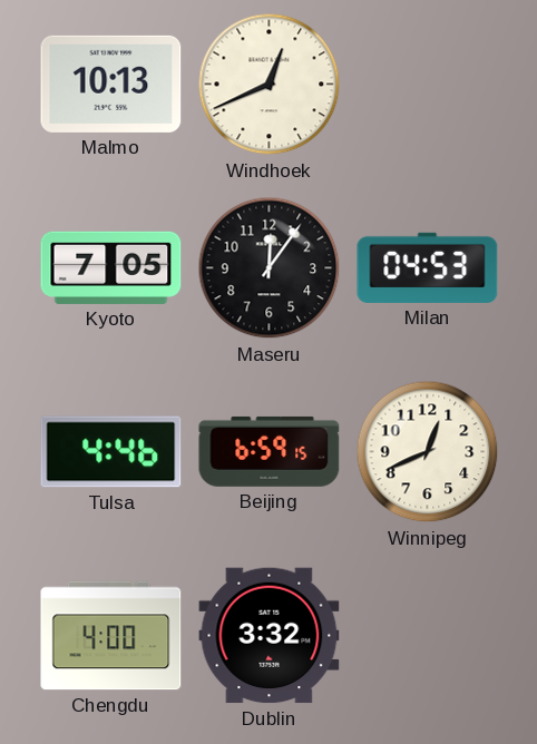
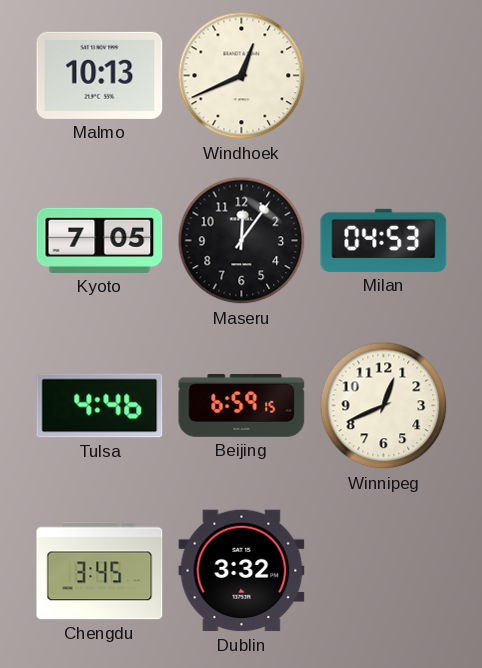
Chengdu: 4:00 -> 3:45 (100, 571)
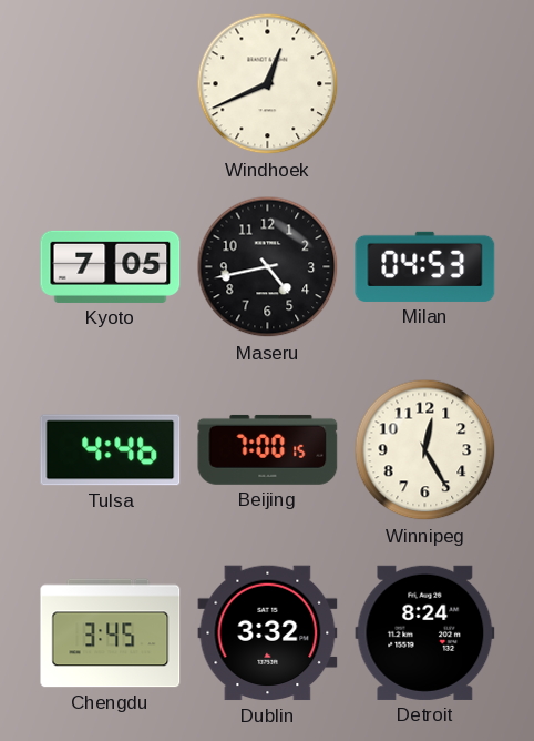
Malmo: 10:13 -> none (100, 75)
Maseru: 12:06 -> 4:43 (268, 267)
Beijing: 6:59 -> 7:00 (268, 449)
Winnipeg: 12:41 -> 12:25 (425, 450)
Detroit: none -> 8:24 (425, 632)
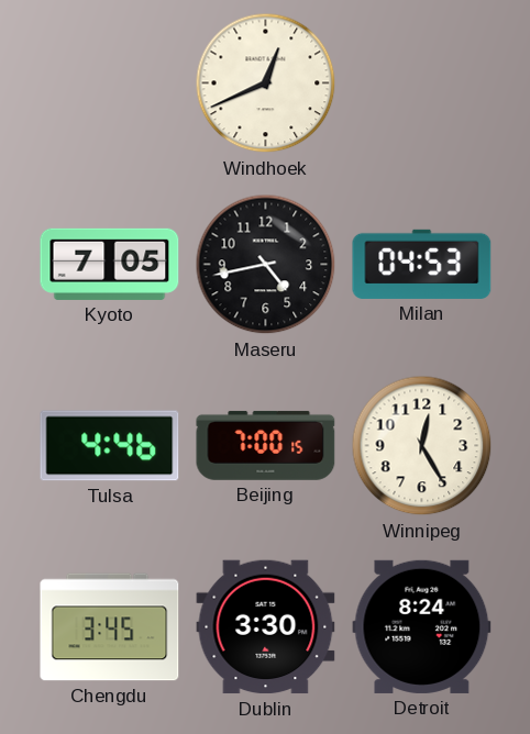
Dublin: 3:32 -> 3:30 (266, 627)
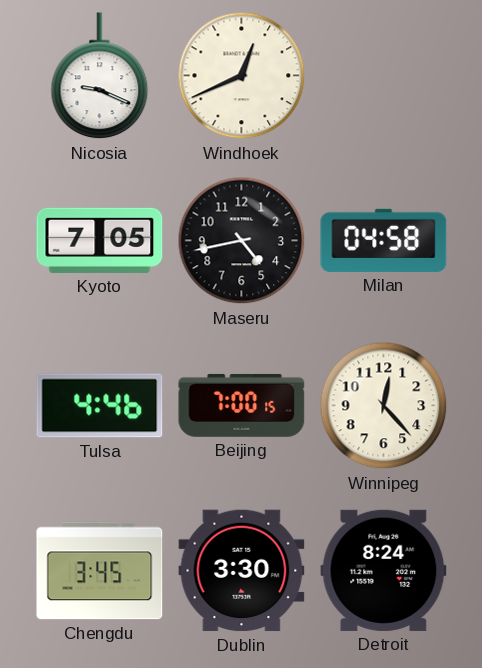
Nicosia: none -> 9:19 (100, 76)
Milan: 04:53 -> 04:58 (384, 240)
Winnipeg: 12:25 -> 12:23 (384, 406)
